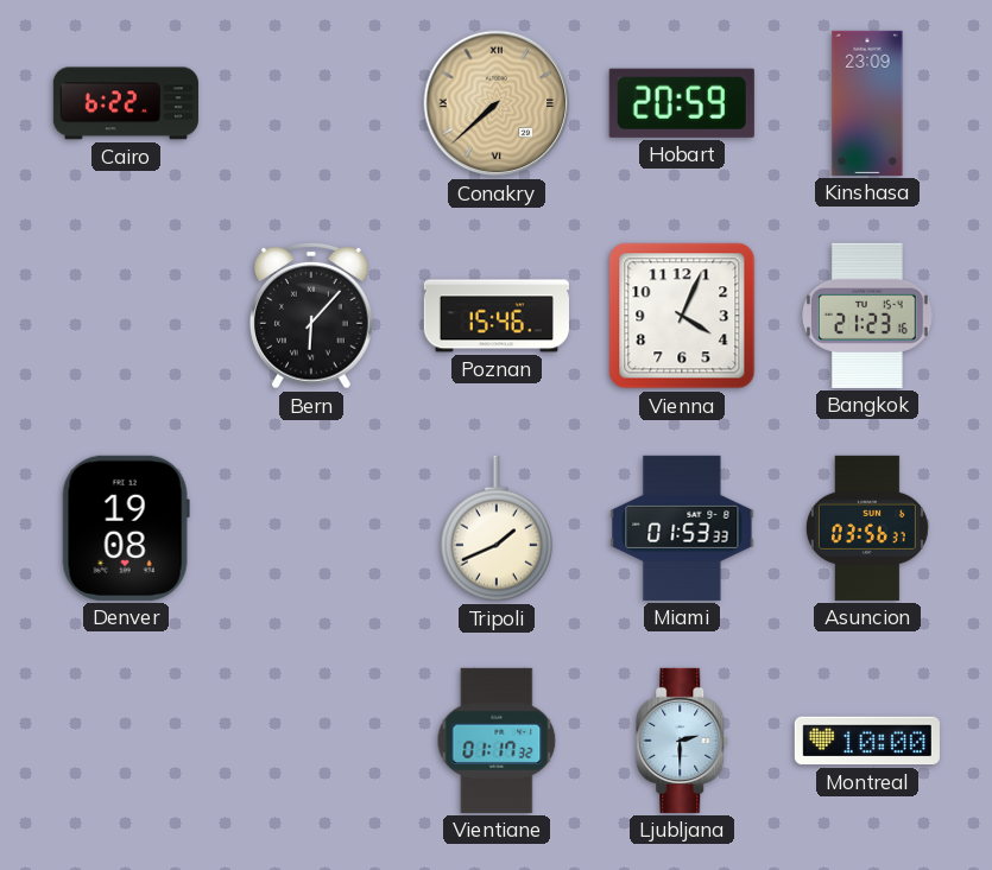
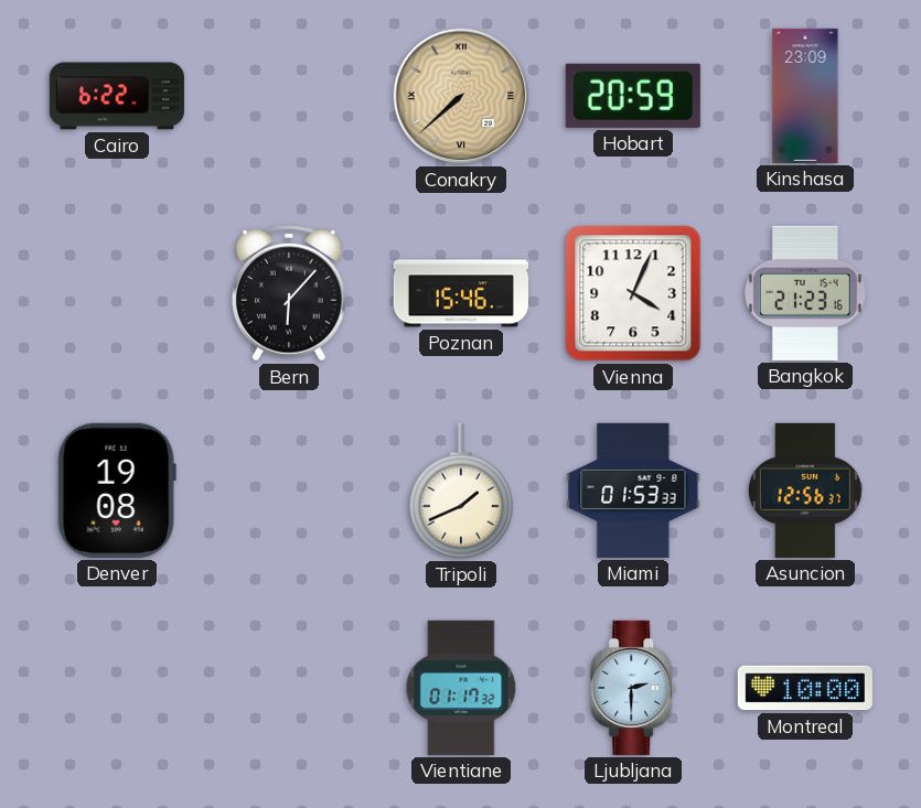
Asuncion: 03:56 -> 12:56 (805, 491)
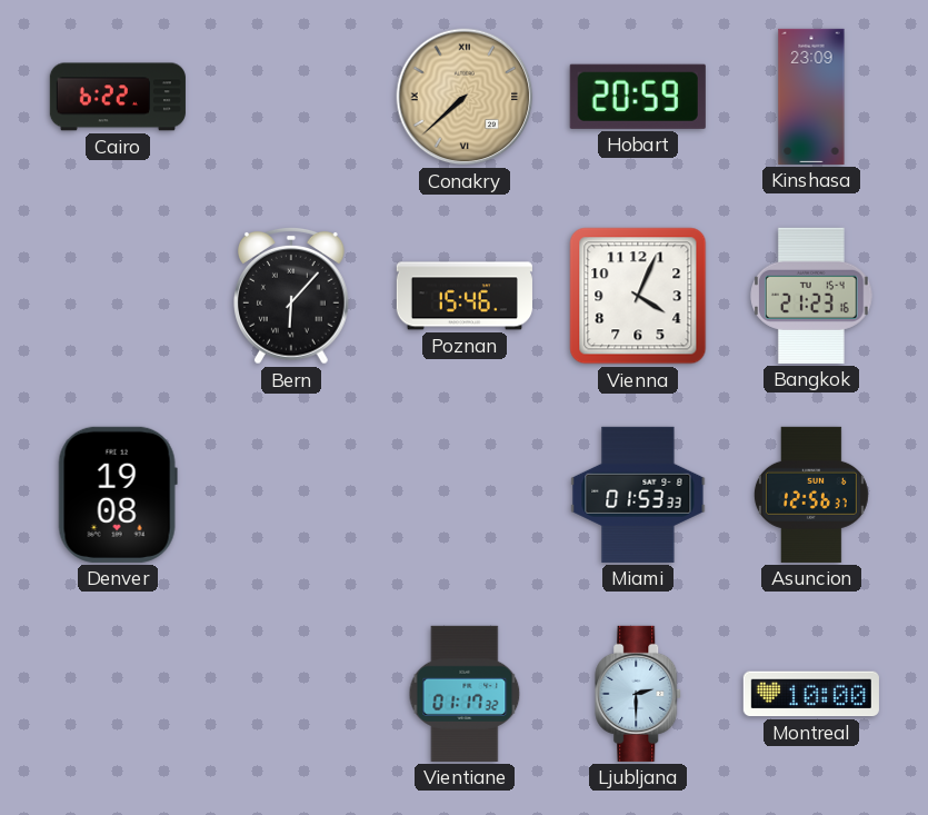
Tripoli: 1:41 -> none (461, 491)
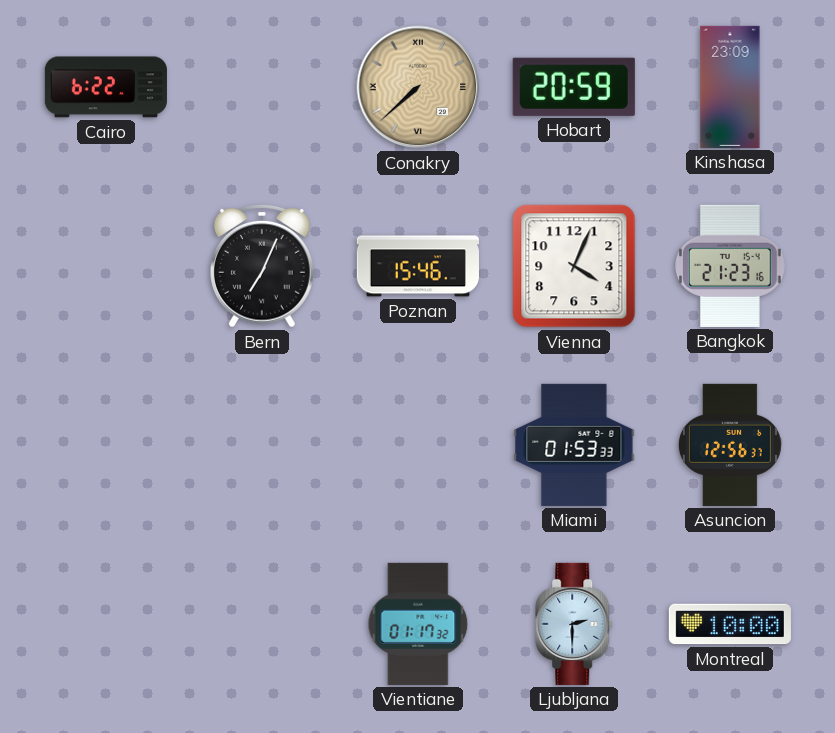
Bern: 6:07 -> 7:04 (263, 266)
Denver: 19:08 -> none (118, 495)
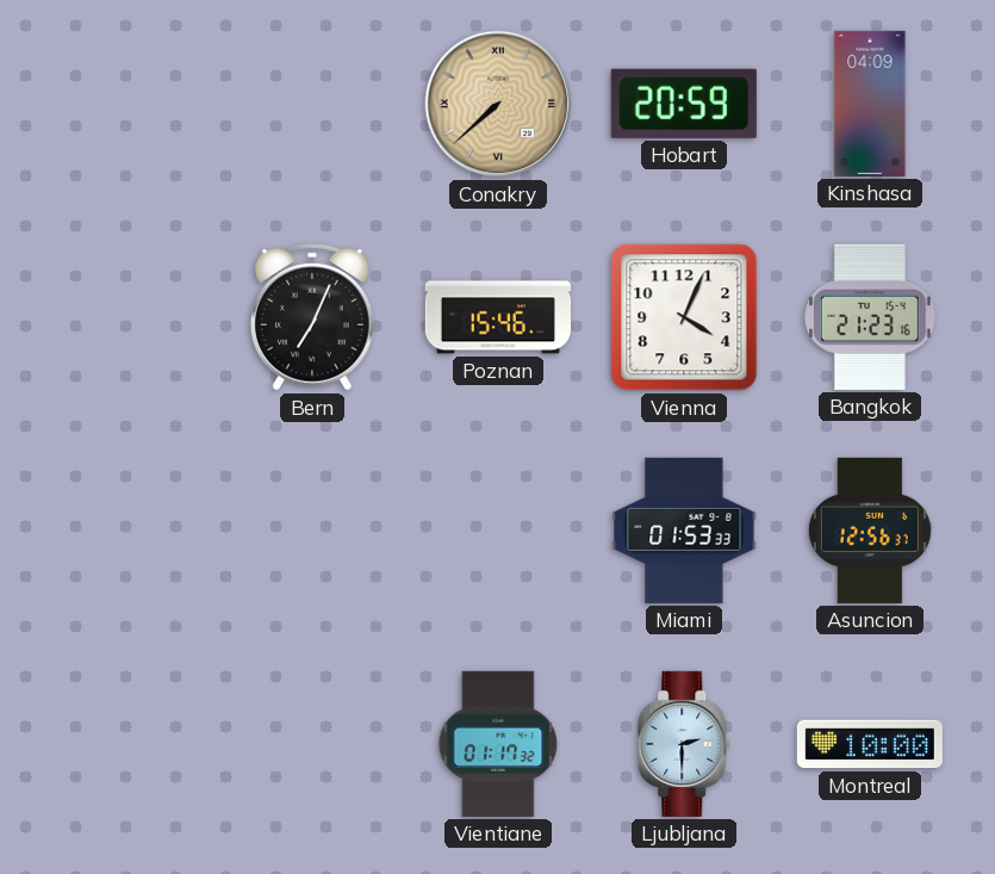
Cairo: 6:22 -> none (106, 87)
Kinshasa: 23:09 -> 04:09 (870, 104)
